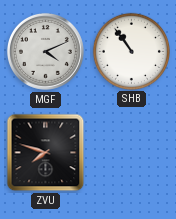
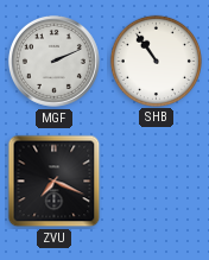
MGF: 4:11 -> 2:11 (53, 61)
ZVU: 7:48 -> 7:19 (55, 182)
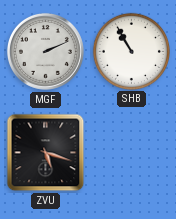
SHB: 10:54 -> 10:55 (131, 51)
ZVU: 7:19 -> 5:18 (46, 153)
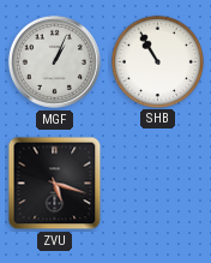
MGF: 2:11 -> 1:04 (54, 61)
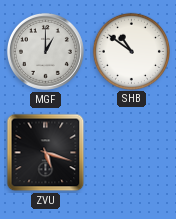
MGF: 1:04 -> 1:00 (45, 51)
SHB: 10:55 -> 10:51 (131, 51)
